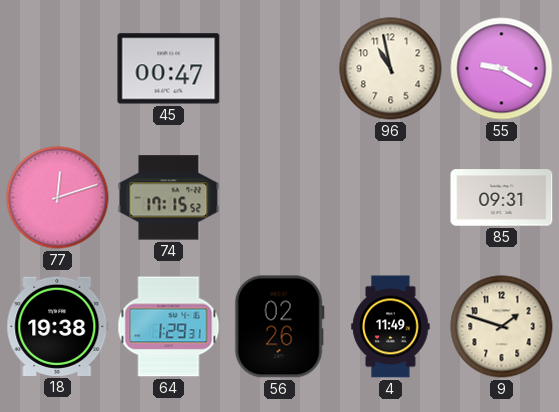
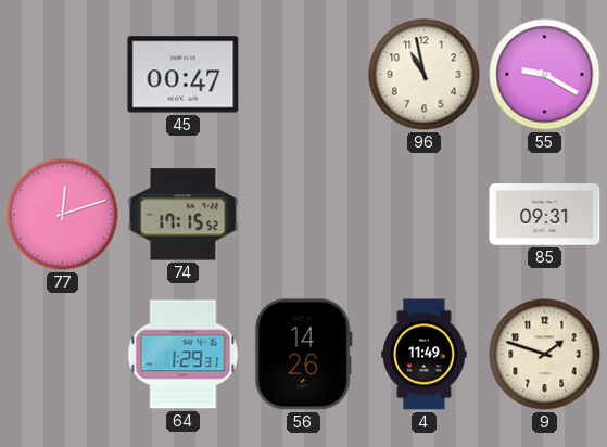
18: 19:38 -> none (58, 326)
56: 02:26 -> 14:26 (303, 355)
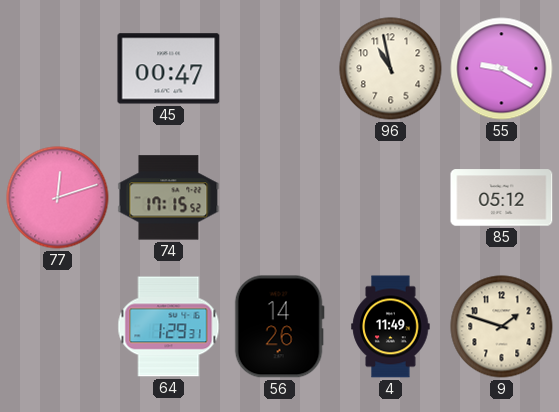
85: 09:31 -> 05:12 (502, 198)
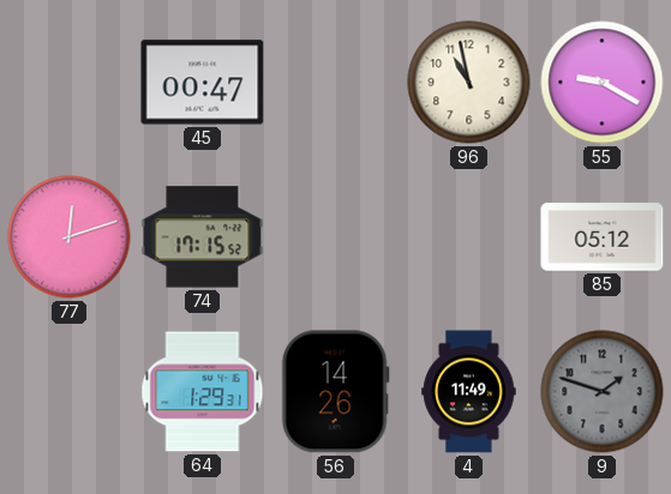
9 dial: cream -> grey (603, 392)
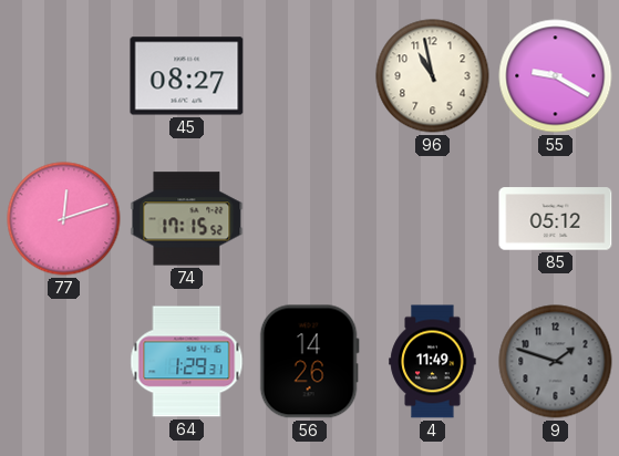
45: 00:47 -> 08:27 (187, 76)
